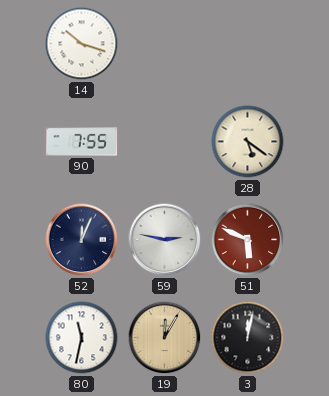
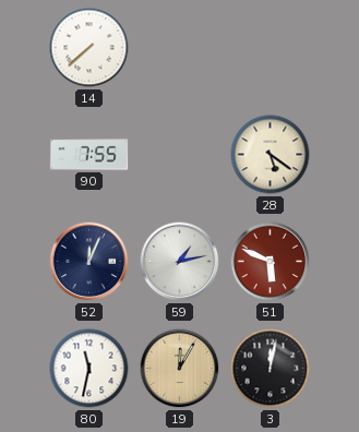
14: 10:18 -> 7:38 (89, 48)
59: 2:47 -> 1:13 (180, 262)
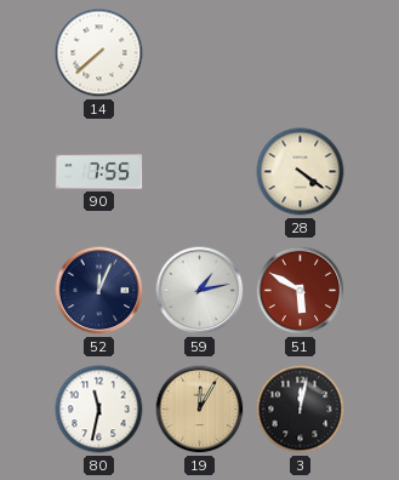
28: 5:21 -> 4:21 (301, 172)
51: 5:49 -> 5:50 (301, 291)
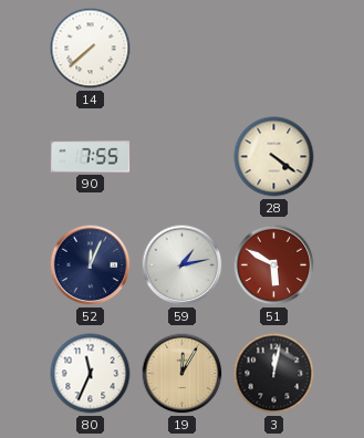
80: 11:32 -> 11:34 (91, 374)
